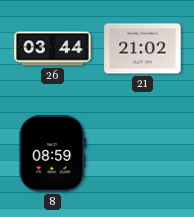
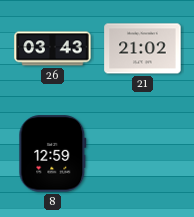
26: 03:44 -> 03:43 (53, 49)
8: 08:59 -> 12:59 (53, 154)
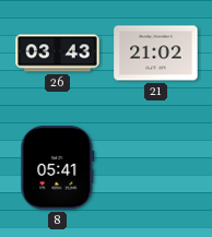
8: 12:59 -> 05:41 (58, 168)
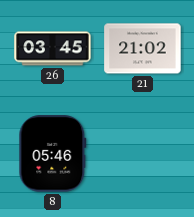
26: 03:43 -> 03:45 (53, 49)
8: 05:41 -> 05:46 (53, 154)
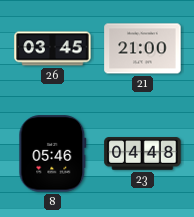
21: 21:02 -> 21:00 (143, 49)
23: none -> 04:48 (143, 154)
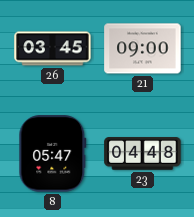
21: 21:00 -> 09:00 (143, 49)
8: 05:46 -> 05:47 (53, 154)
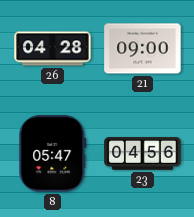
26: 03:45 -> 04:28 (53, 49)
23: 04:48 -> 04:56 (143, 154)
